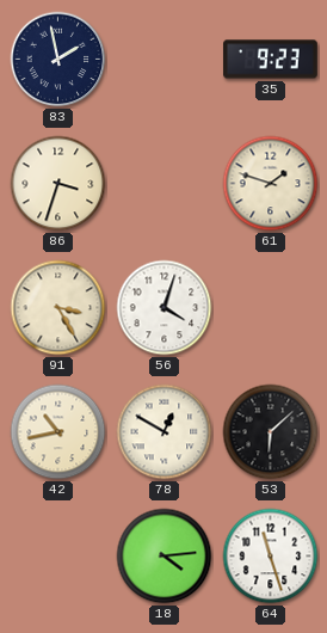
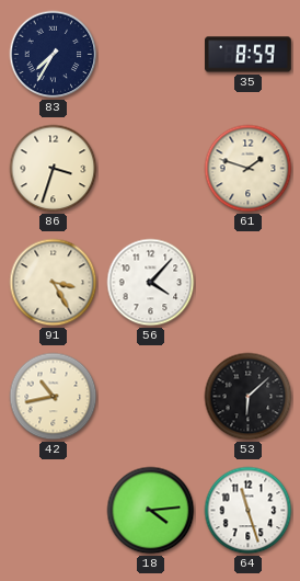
83: 1:58 -> 7:35 (54, 55)
35: 9:23 -> 8:59 (249, 55)
56: 4:03 -> 4:07 (151, 283)
78: 12:50 -> none (165, 432)
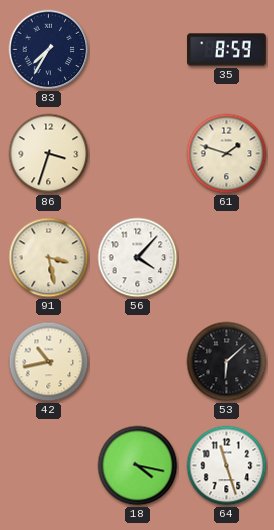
91: 3:25 -> 3:28 (49, 258)
18: 4:14 -> 4:17 (138, 466)
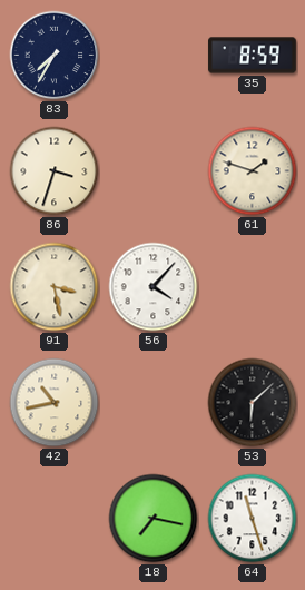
18: 4:17 -> 7:17 (154, 519)
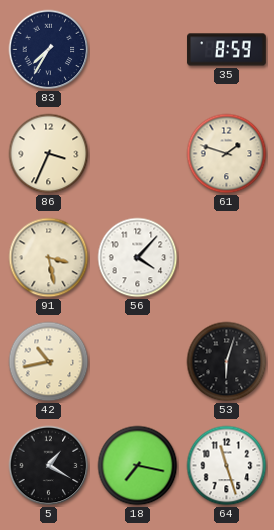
86: 3:33 -> 3:34 (49, 154)
53: 6:08 -> 6:03 (227, 362)
5: none -> 1:20 (49, 466)
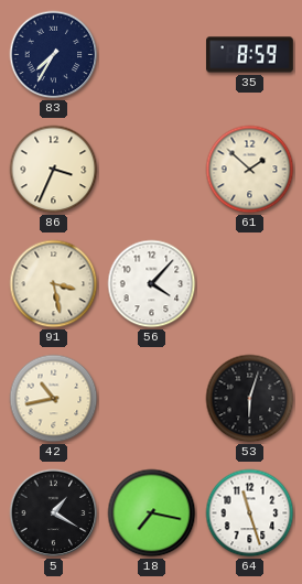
61: 1:48 -> 1:52 (250, 170)
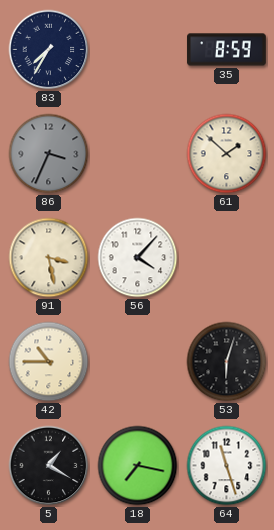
86 dial: cream -> grey (49, 154)
42: 10:43 -> 10:45 (49, 362)
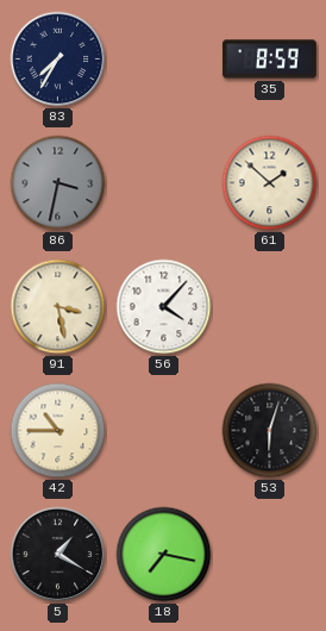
86: 3:34 -> 3:32 (58, 183)
64: 11:27 -> none (227, 466)
